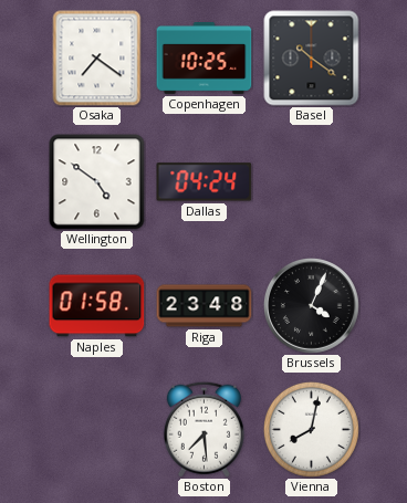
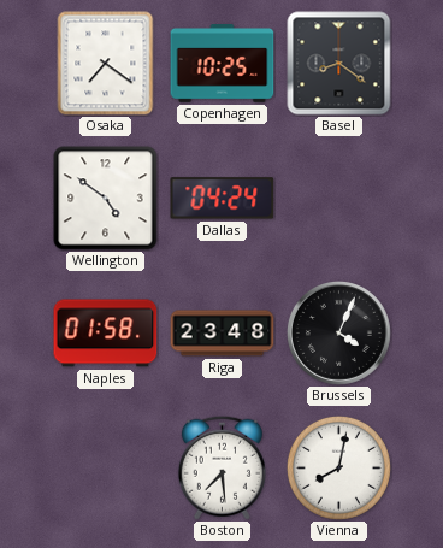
Basel: 10:21 -> 8:21 (339, 64)
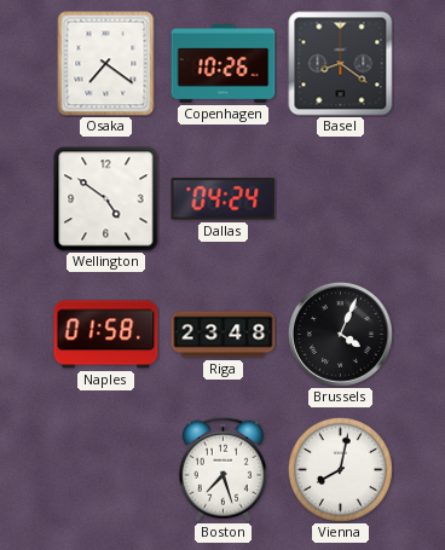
Copenhagen: 10:25 -> 10:26 (224, 64)
Boston: 7:29 -> 7:27 (223, 469)
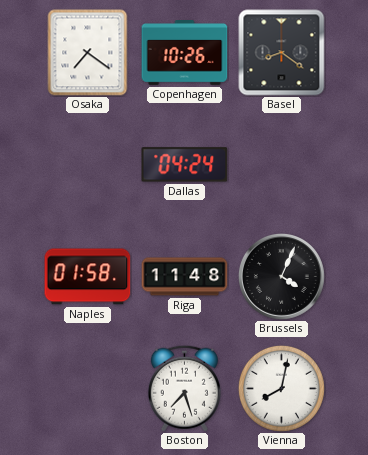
Wellington: 4:51 -> none (106, 199)
Riga: 23:48 -> 11:48 (185, 277)
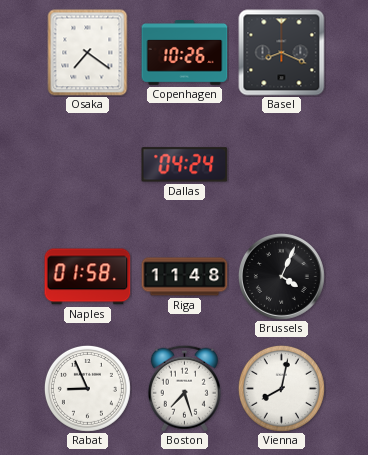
Basel: 8:21 -> 8:19 (282, 53)
Rabat: none -> 8:56 (87, 388)
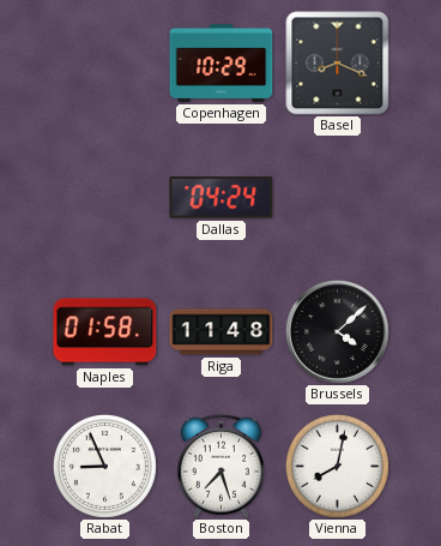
Osaka: 7:21 -> none (88, 53)
Copenhagen: 10:26 -> 10:29 (222, 64)
Brussels: 4:04 -> 4:08 (337, 331)
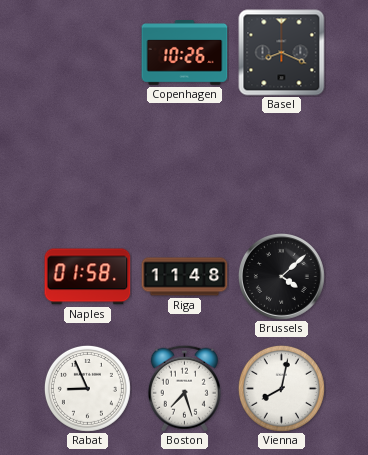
Copenhagen: 10:29 -> 10:26 (185, 53)
Dallas: 04:24 -> none (222, 198)
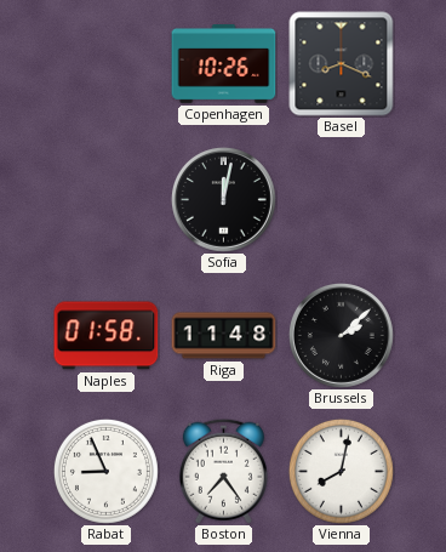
Sofia: none -> 12:02 (223, 199)
Brussels: 4:08 -> 2:08 (341, 335)
Boston: 7:27 -> 7:24 (223, 471)
